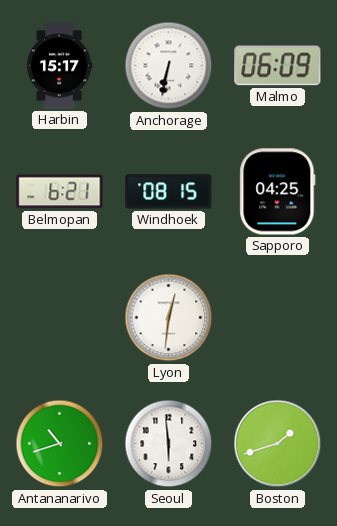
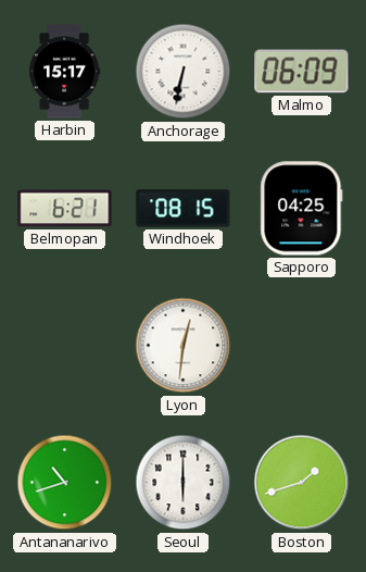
Seoul: 5:59 -> 6:00 (184, 483)
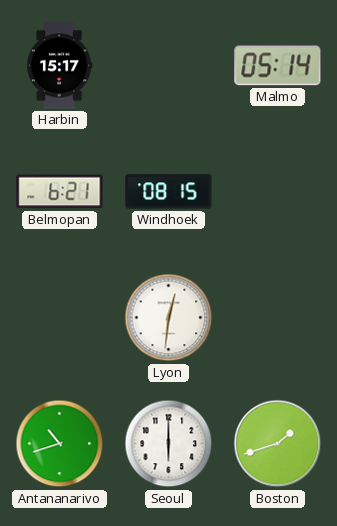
Anchorage: 6:32 -> none (184, 72)
Malmo: 06:09 -> 05:14 (278, 66)
Sapporo: 04:25 -> none (302, 209)
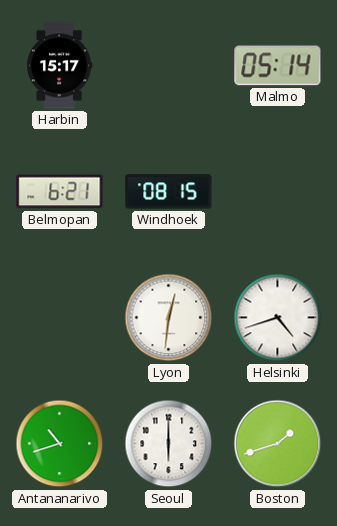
Helsinki: none -> 4:42 (278, 318)
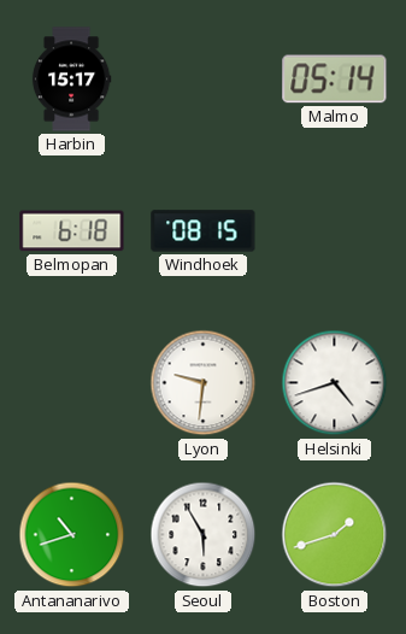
Belmopan: 6:21 -> 6:18 (72, 231)
Lyon: 12:31 -> 9:31 (204, 383)
Seoul: 6:00 -> 5:55 (204, 535)
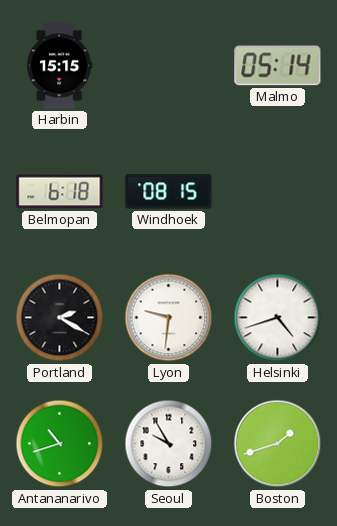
Harbin: 15:17 -> 15:15 (59, 66)
Portland: none -> 2:20 (60, 318)
Seoul: 5:55 -> 9:55 (169, 444)
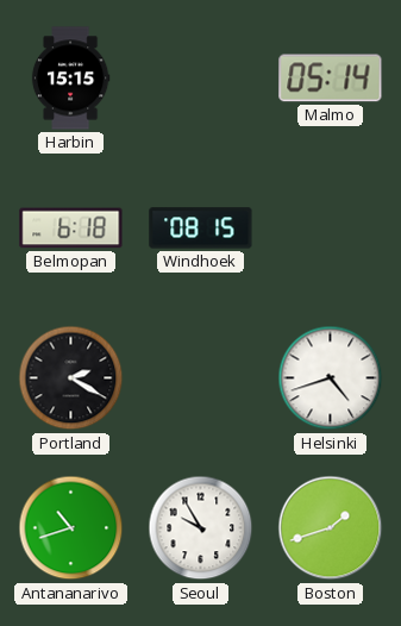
Lyon: 9:31 -> none (169, 318)
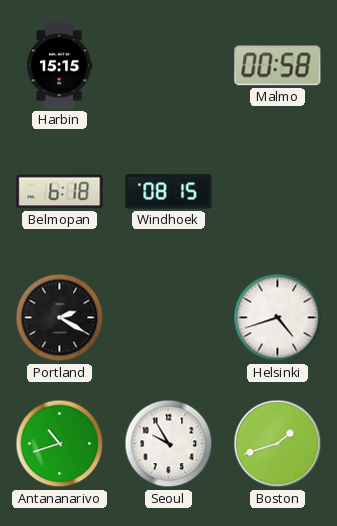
Malmo: 05:14 -> 00:58 (278, 66)
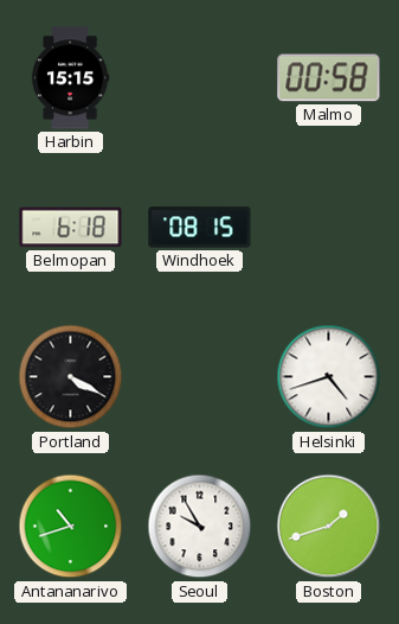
Portland: 2:20 -> 4:20 (71, 377)
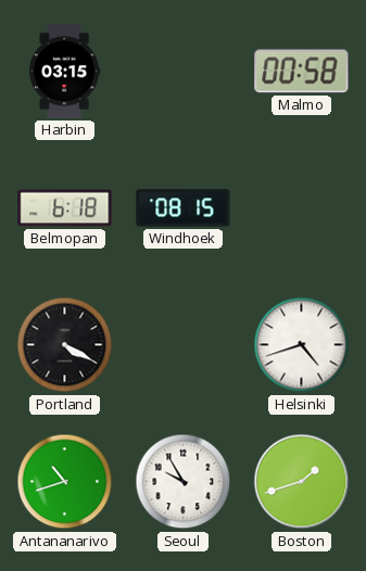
Harbin: 15:15 -> 03:15 (64, 72)
